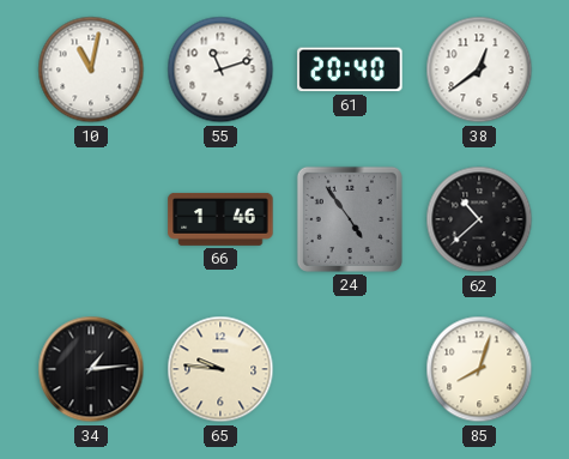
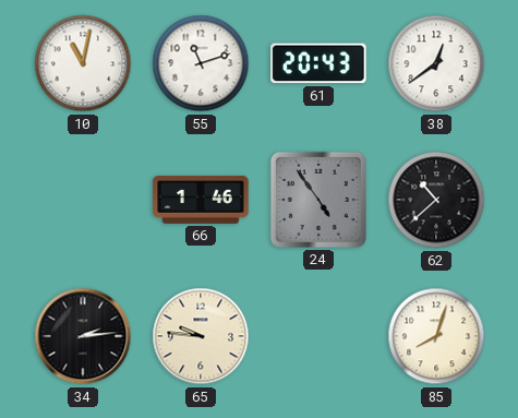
61: 20:40 -> 20:43 (318, 63)
34: 1:14 -> 2:14 (83, 336)
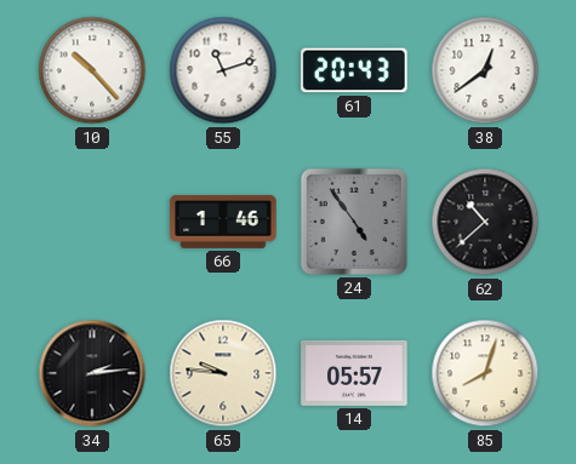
10: 11:02 -> 10:23 (92, 70)
14: none -> 05:57 (354, 373)
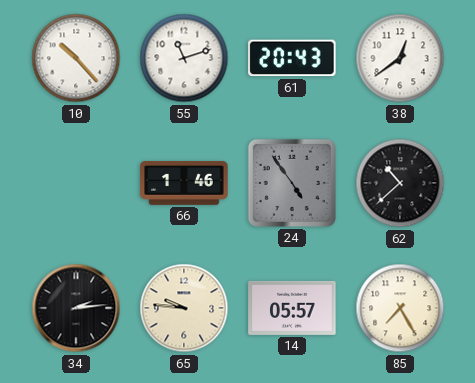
85: 8:03 -> 7:25 (400, 308)
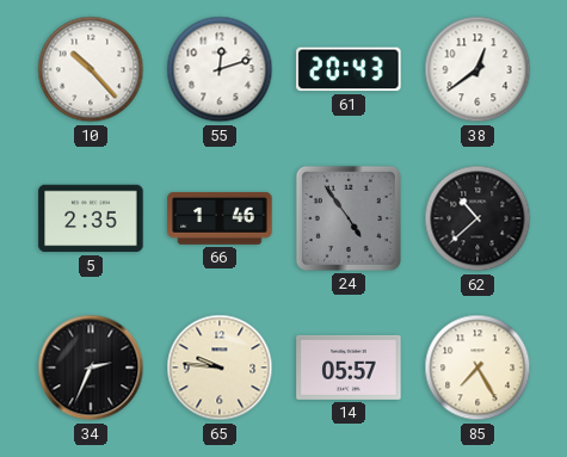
55: 11:12 -> 12:12 (220, 69)
5: none -> 2:35 (91, 218)
34: 2:14 -> 2:34 (91, 368)
